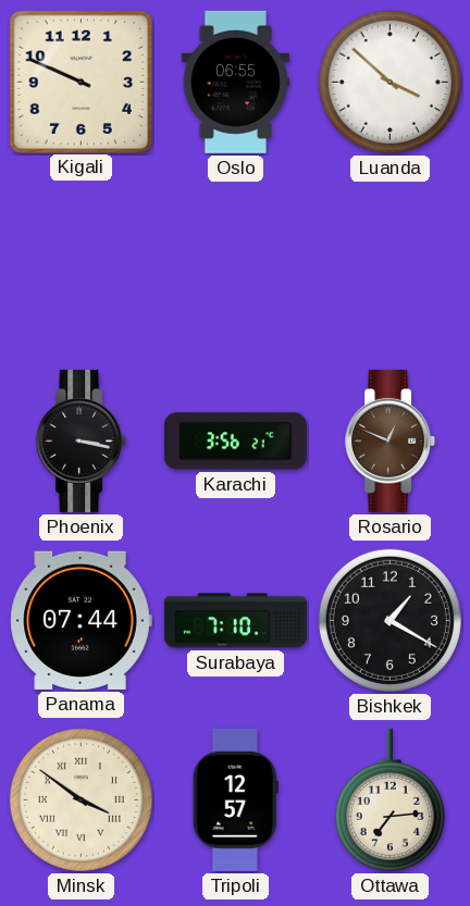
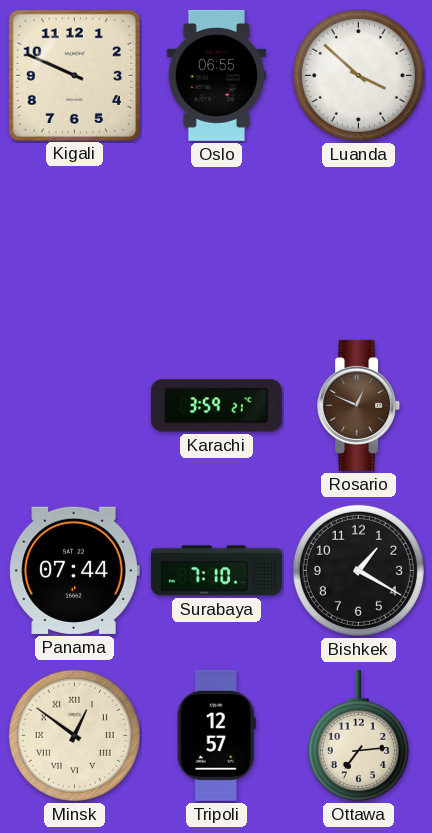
Phoenix: 3:17 -> none (82, 440)
Karachi: 3:56 -> 3:59 (216, 406)
Minsk: 3:51 -> 12:51 (74, 735)
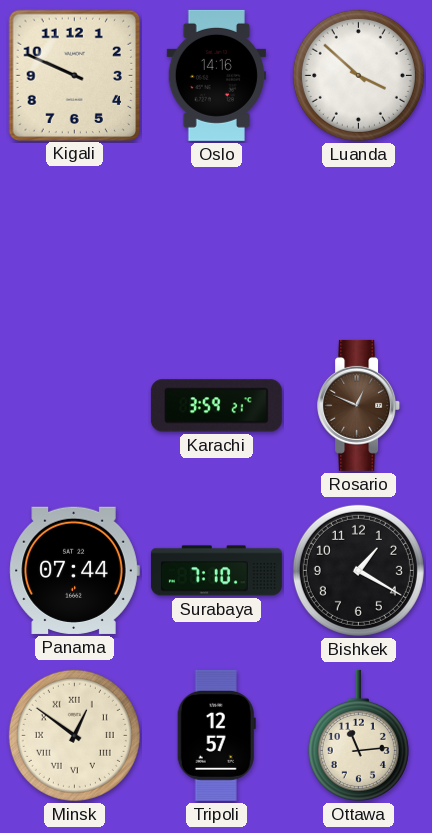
Oslo: 06:55 -> 14:16 (216, 75)
Ottawa: 7:14 -> 11:14 (358, 735)
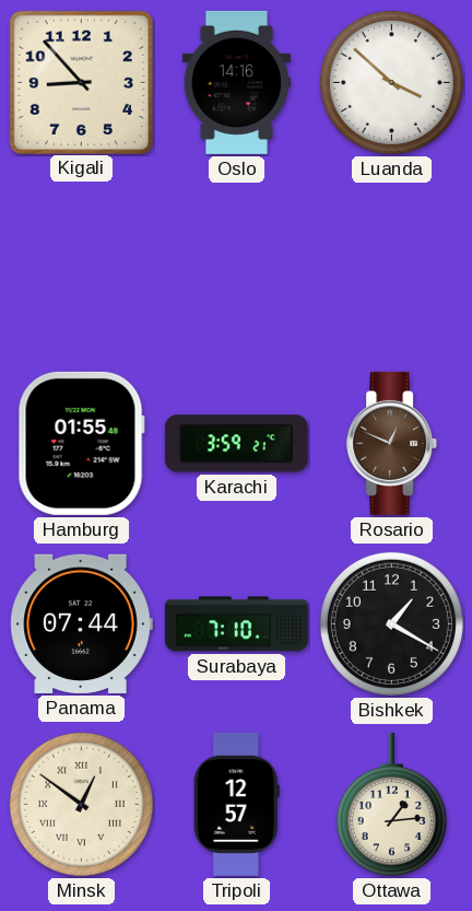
Kigali: 9:49 -> 8:53 (81, 82)
Hamburg: none -> 01:55 (81, 443)
Ottawa: 11:14 -> 1:14 (391, 804)
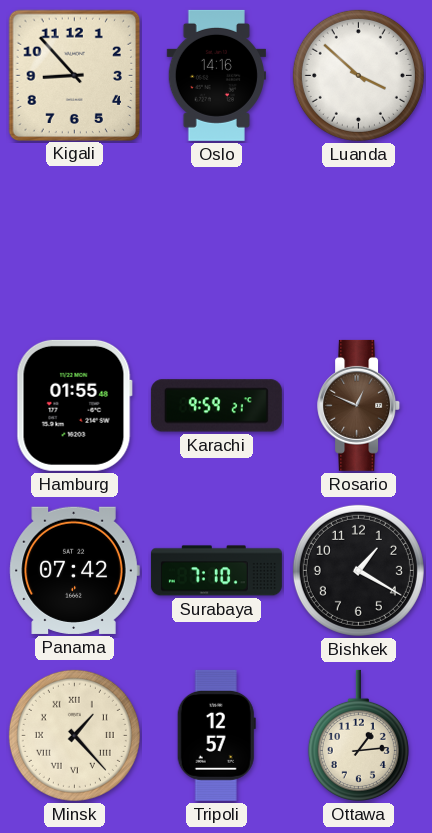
Karachi: 3:59 -> 9:59 (216, 406)
Panama: 07:44 -> 07:42 (74, 570)
Minsk: 12:51 -> 1:23 (74, 735)
